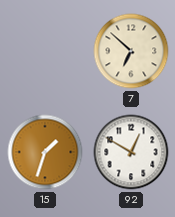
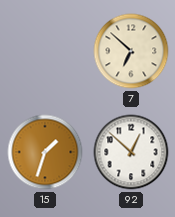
92: 12:50 -> 12:52 (131, 152)
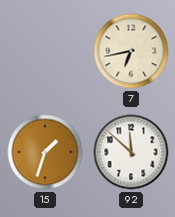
7: 6:52 -> 6:43 (131, 51)
92: 12:52 -> 11:52 (131, 152)
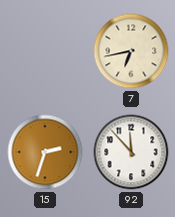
15: 1:33 -> 2:33 (45, 152)
92: 11:52 -> 11:53 (131, 152)
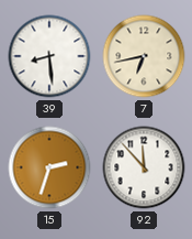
39: none -> 8:29 (49, 56)
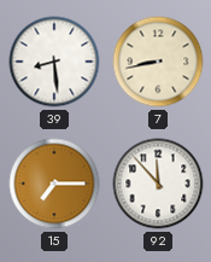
7: 6:43 -> 8:43 (158, 62)
15: 2:33 -> 7:15 (54, 184)
